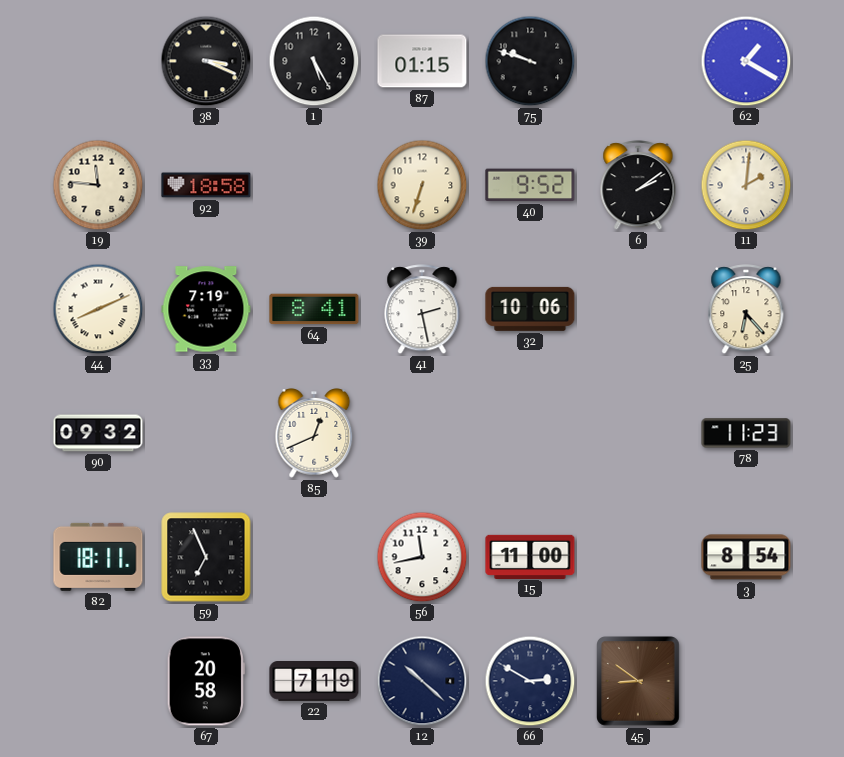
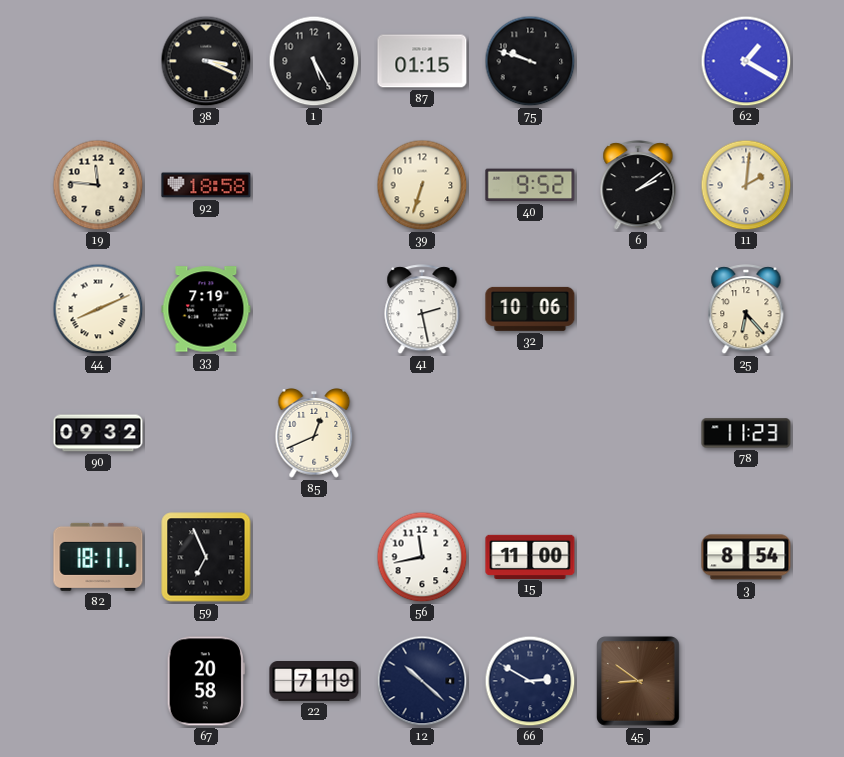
64: 8:41 -> none (314, 309)
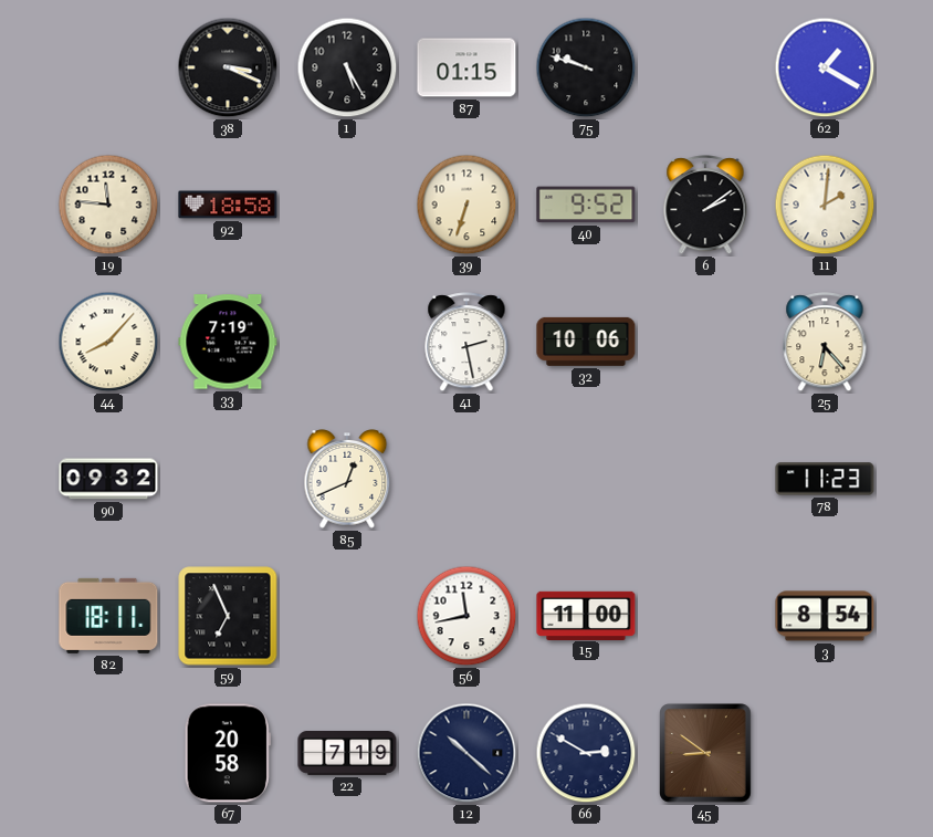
44: 8:11 -> 8:07 (108, 342)
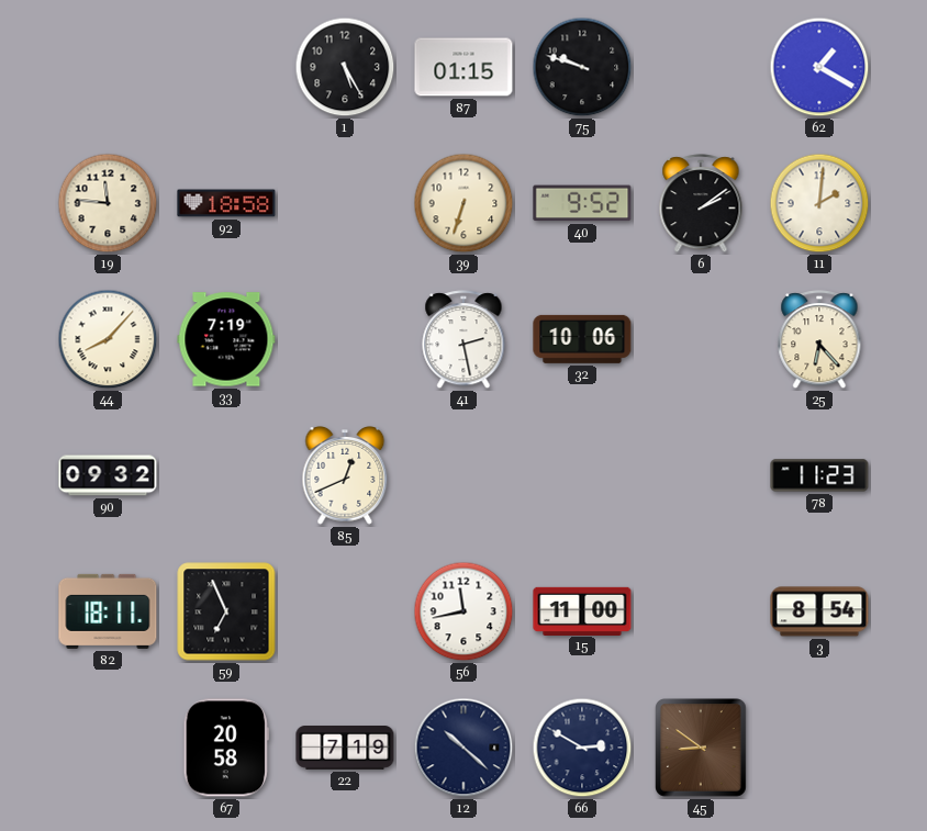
38: 3:19 -> none (228, 67)
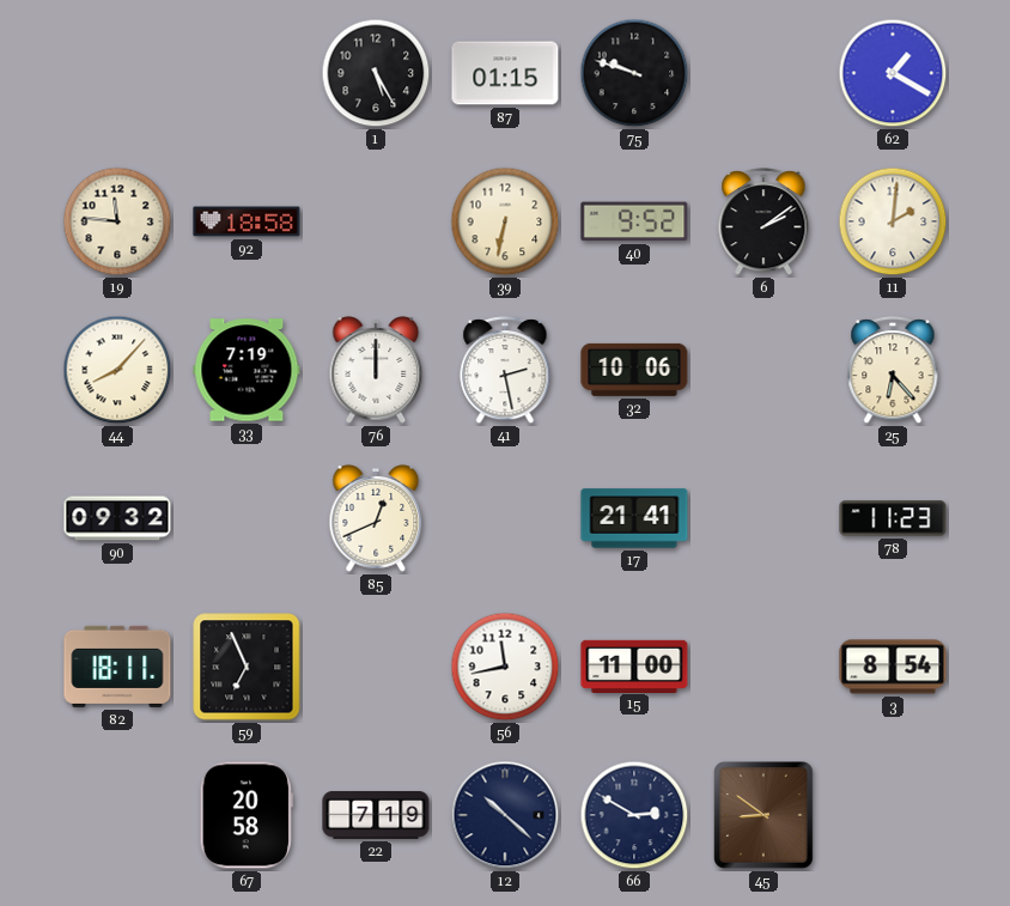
39: 6:33 -> 6:32 (505, 221)
76: none -> 12:00 (376, 370)
17: none -> 21:41 (634, 518)
